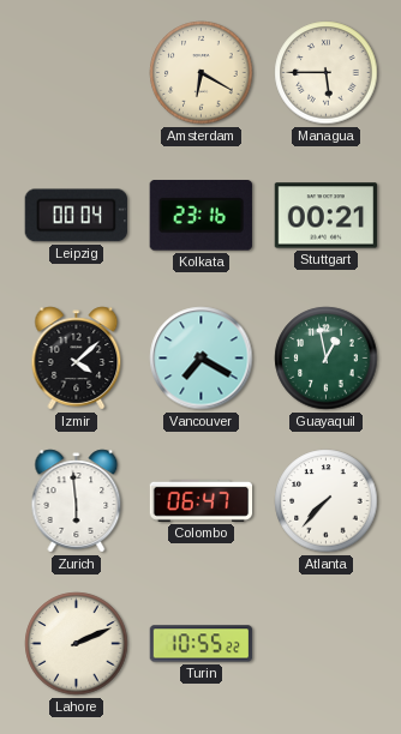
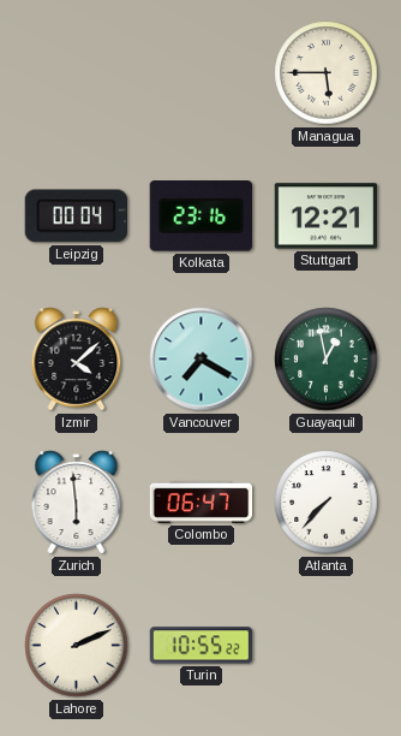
Amsterdam: 6:20 -> none (202, 73)
Stuttgart: 00:21 -> 12:21 (327, 216)
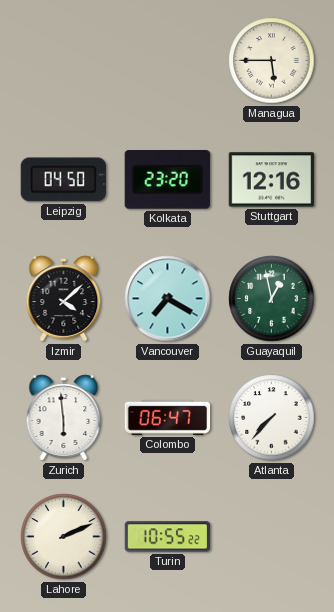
Leipzig: 00:04 -> 04:50 (63, 180)
Kolkata: 23:16 -> 23:20 (167, 180)
Stuttgart: 12:21 -> 12:16 (272, 180)
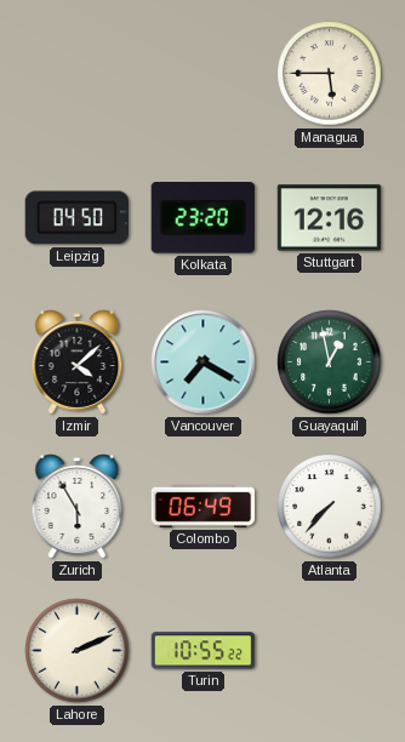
Zurich: 5:59 -> 5:55 (78, 507)
Colombo: 06:47 -> 06:49 (204, 506)
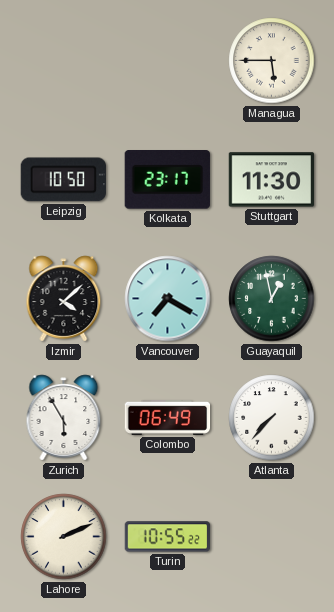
Leipzig: 04:50 -> 10:50 (63, 180)
Kolkata: 23:20 -> 23:17 (167, 180)
Stuttgart: 12:16 -> 11:30 (272, 180)
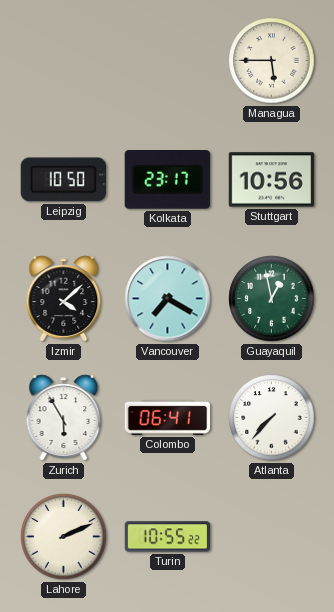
Stuttgart: 11:30 -> 10:56 (272, 180)
Colombo: 06:49 -> 06:41 (168, 417)
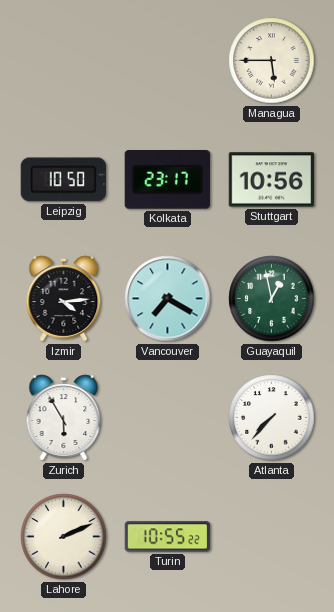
Izmir: 4:08 -> 4:14 (64, 299)
Colombo: 06:41 -> none (168, 417)
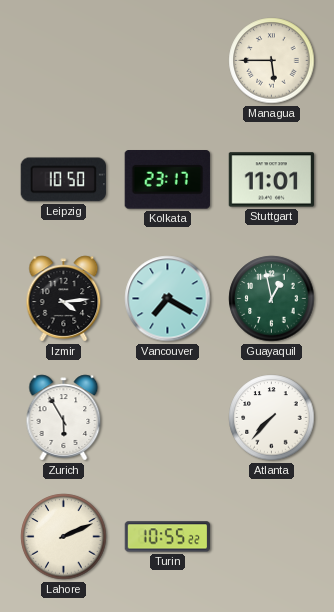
Stuttgart: 10:56 -> 11:01 (272, 180)
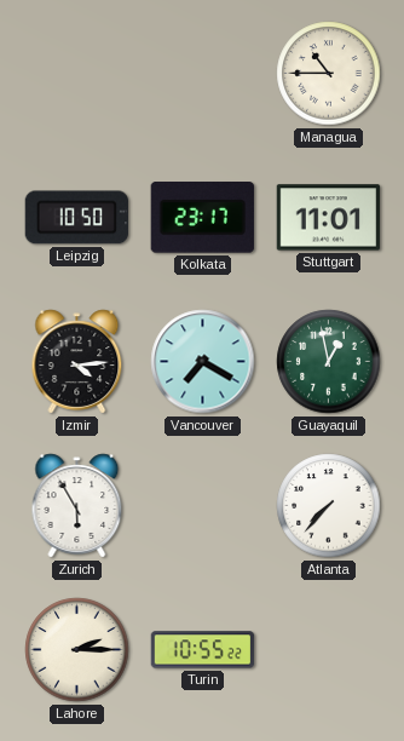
Managua: 5:45 -> 10:45 (329, 74)
Lahore: 2:11 -> 2:15 (77, 650)
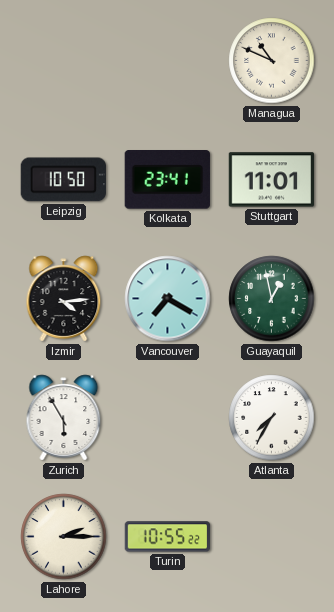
Managua: 10:45 -> 10:49 (272, 61)
Kolkata: 23:17 -> 23:41 (167, 180)
Atlanta: 7:37 -> 7:35 (272, 418)
